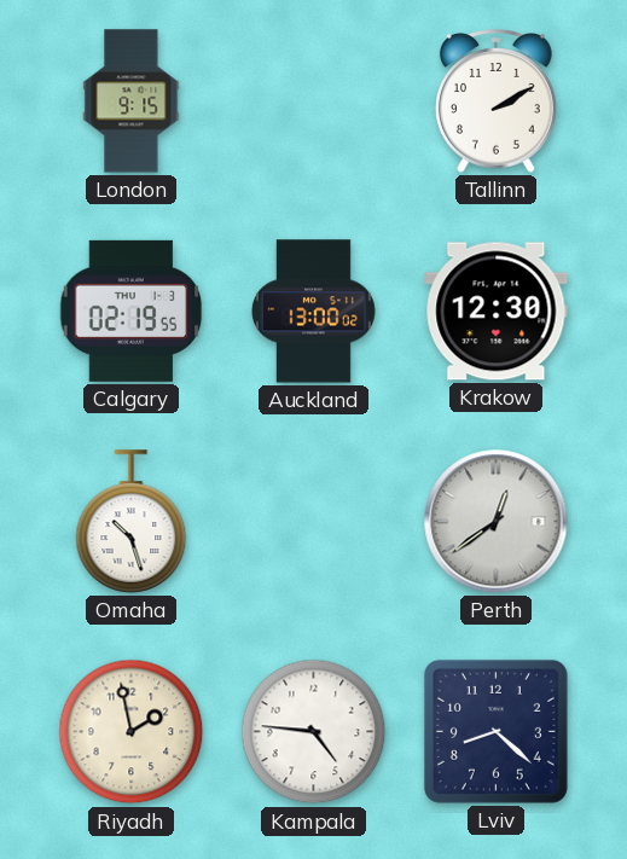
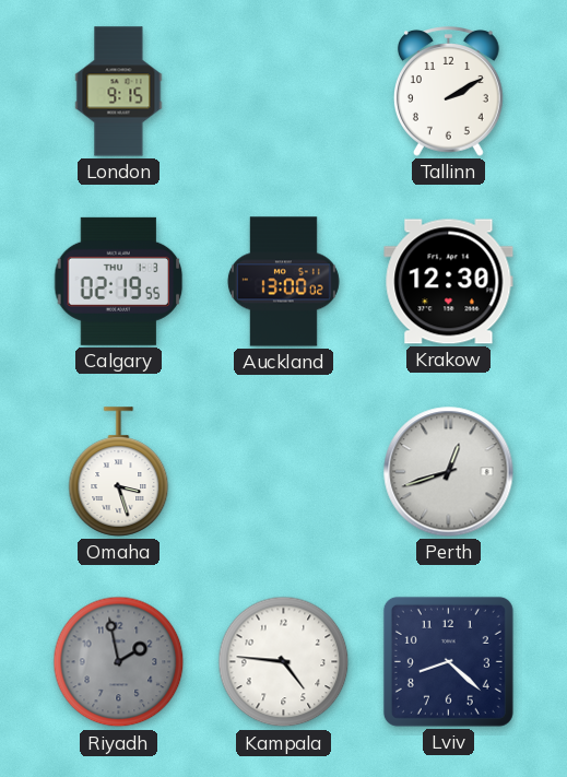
Omaha: 10:27 -> 3:27 (119, 472)
Perth: 12:39 -> 12:42 (449, 472)
Riyadh dial: cream -> grey (119, 662)
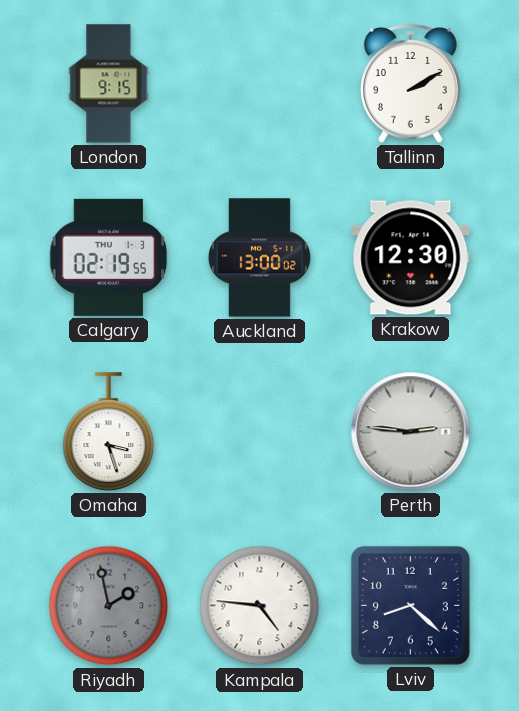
Perth: 12:42 -> 2:46 (411, 432)
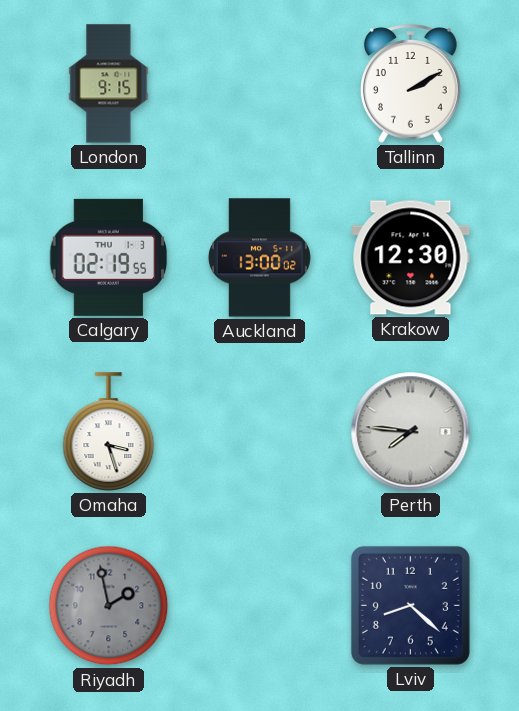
Perth: 2:46 -> 7:46 (411, 432)
Kampala: 4:46 -> none (260, 606)
